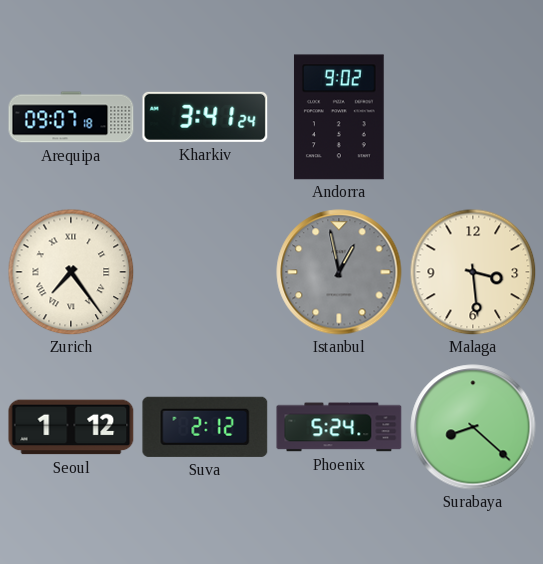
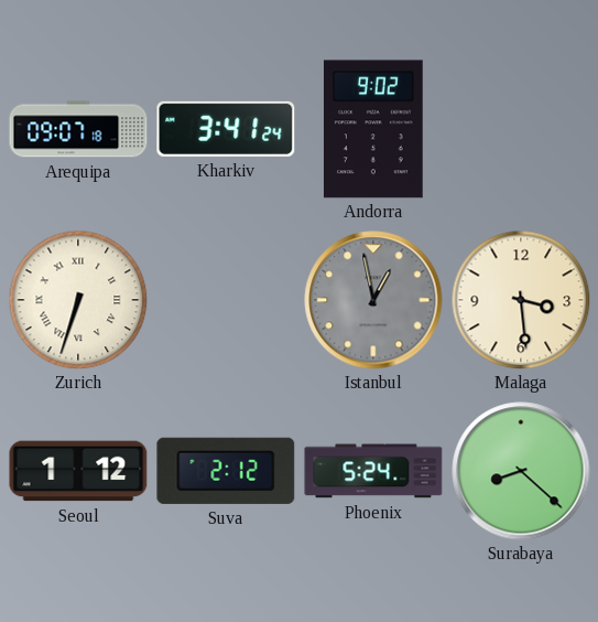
Zurich: 7:24 -> 6:33 (78, 300)
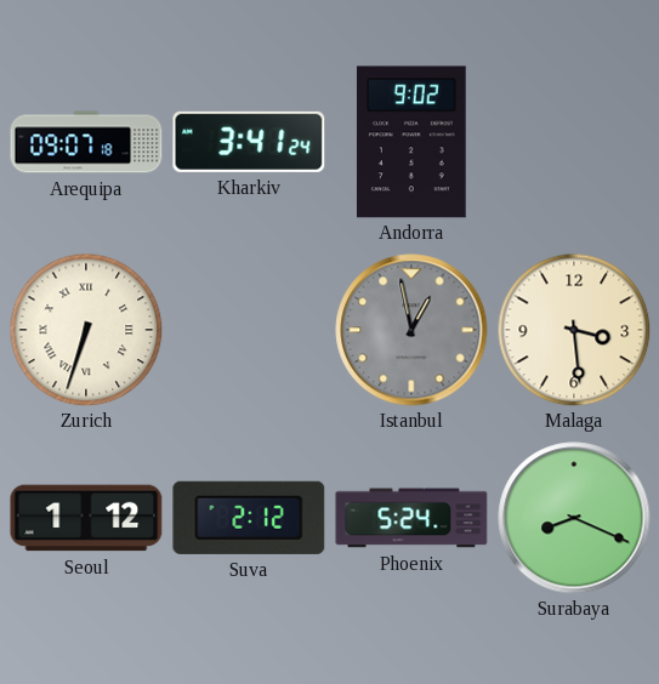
Surabaya: 8:22 -> 8:19 (574, 518)
